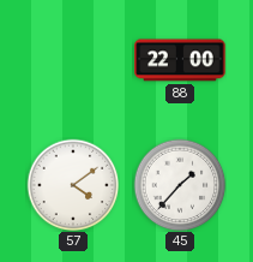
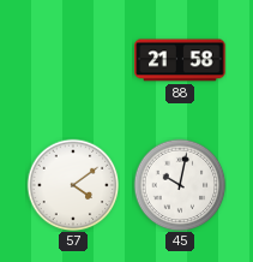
88: 22:00 -> 21:58 (180, 60)
45: 1:37 -> 10:02 (180, 185)
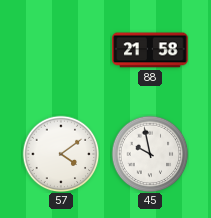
45: 10:02 -> 9:58 (150, 154)
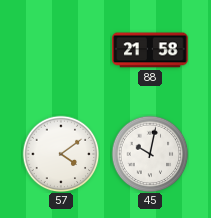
45: 9:58 -> 10:02 (150, 154)
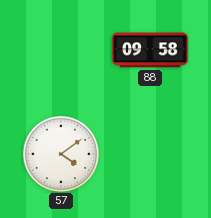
88: 21:58 -> 09:58 (150, 50)
45: 10:02 -> none (150, 154)
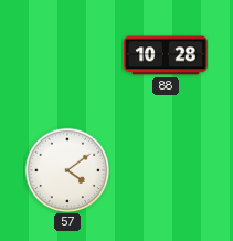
88: 09:58 -> 10:28 (166, 55)
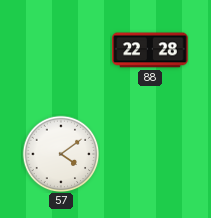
88: 10:28 -> 22:28 (150, 50)
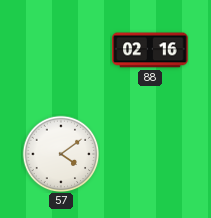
88: 22:28 -> 02:16 (150, 50)
